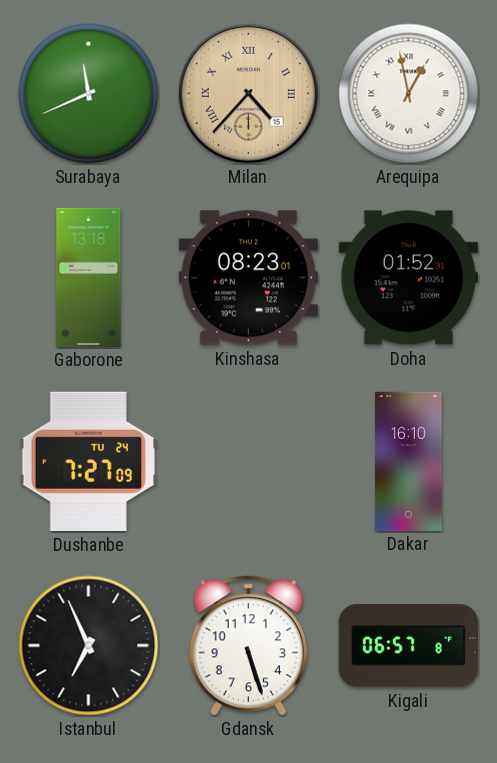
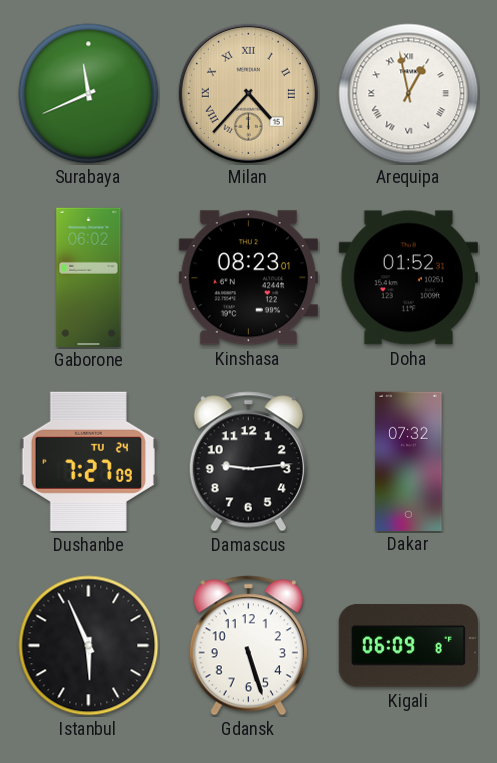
Gaborone: 13:18 -> 06:02 (89, 277)
Damascus: none -> 9:14 (248, 462)
Dakar: 16:10 -> 07:32 (409, 461)
Istanbul: 6:56 -> 5:56 (89, 646)
Kigali: 06:57 -> 06:09 (408, 646)
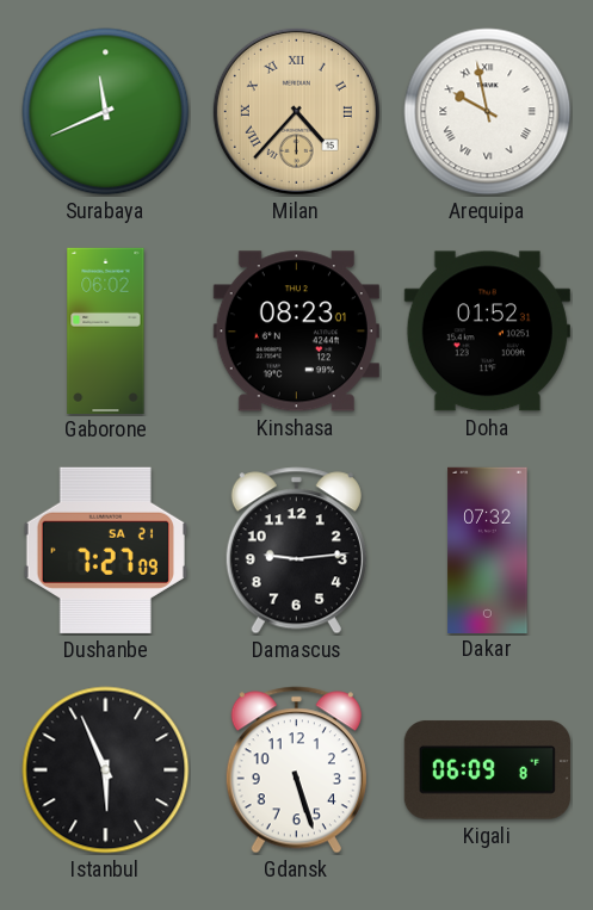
Arequipa: 12:58 -> 9:58 (488, 112)
Dushanbe date: TU 24 -> SA 21 (105, 550)
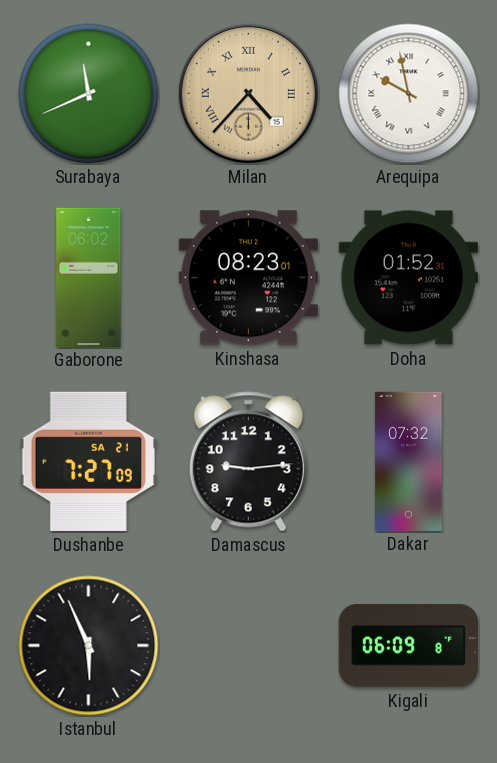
Gdansk: 5:27 -> none (296, 770)
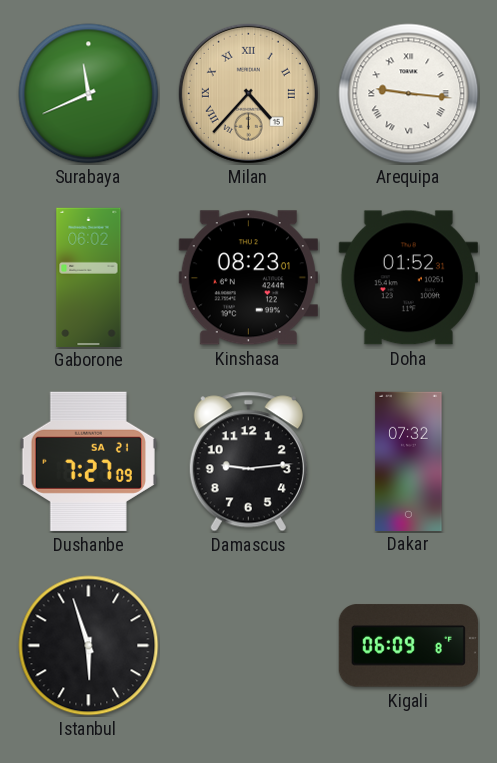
Arequipa: 9:58 -> 9:16 (409, 94)
Istanbul: 5:56 -> 5:57 (89, 646)
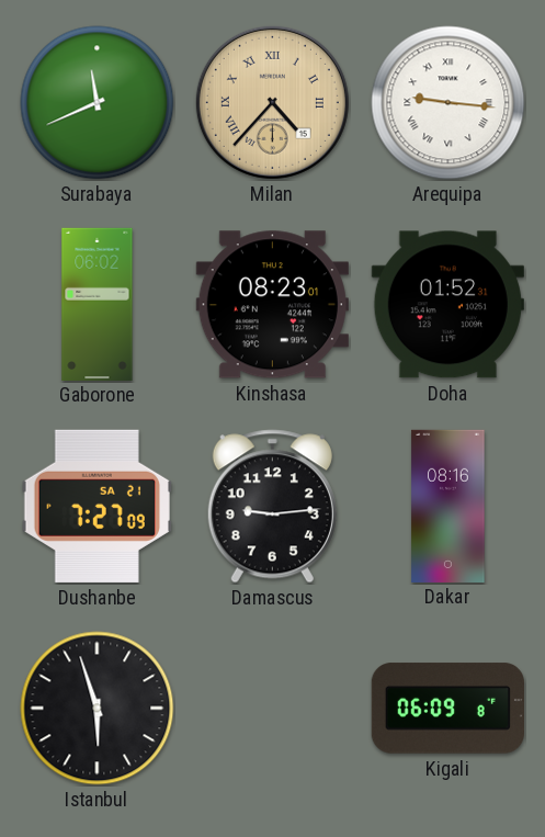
Dakar: 07:32 -> 08:16 (449, 506)
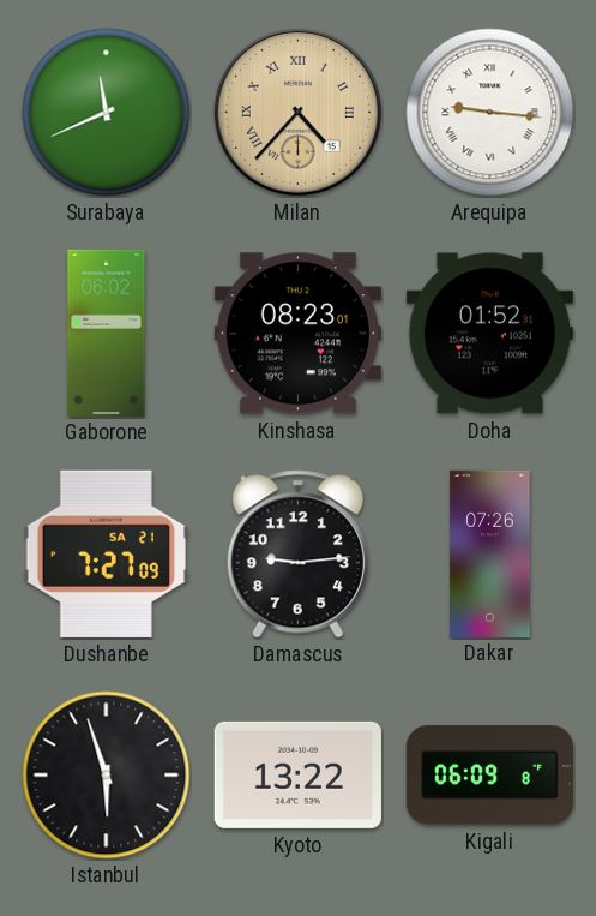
Dakar: 08:16 -> 07:26 (490, 553)
Kyoto: none -> 13:22 (297, 774)
